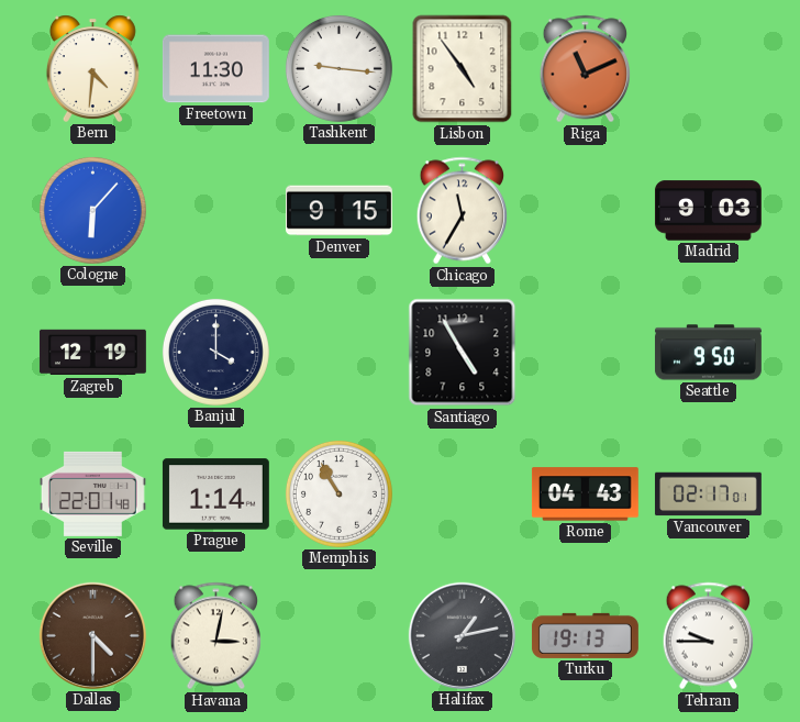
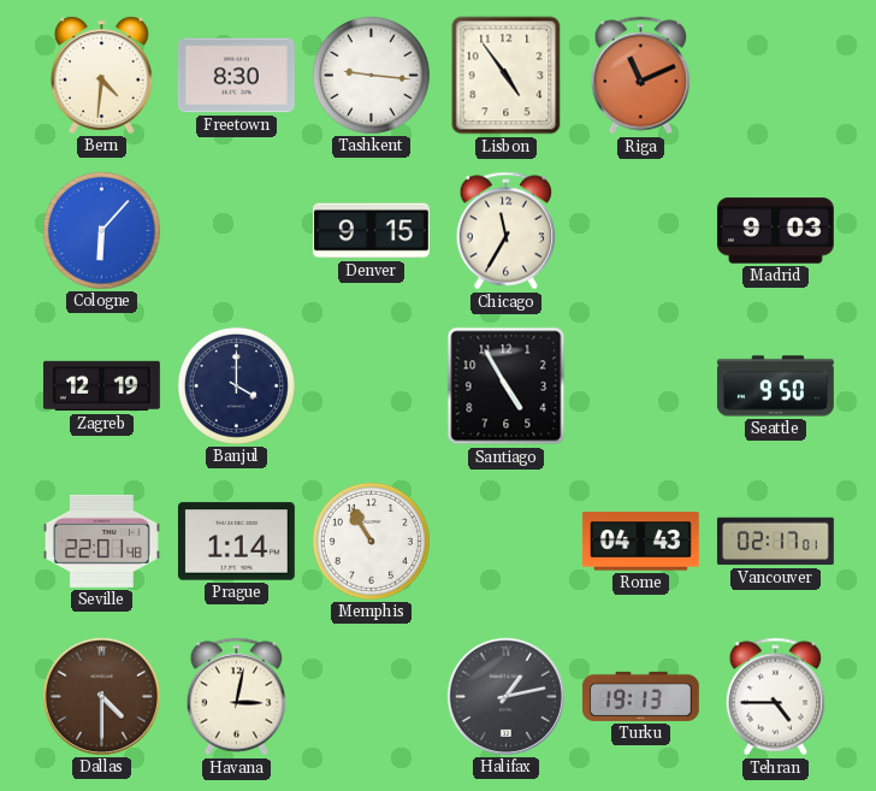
Freetown: 11:30 -> 8:30 (236, 76)
Tehran: 9:45 -> 4:45 (775, 697)
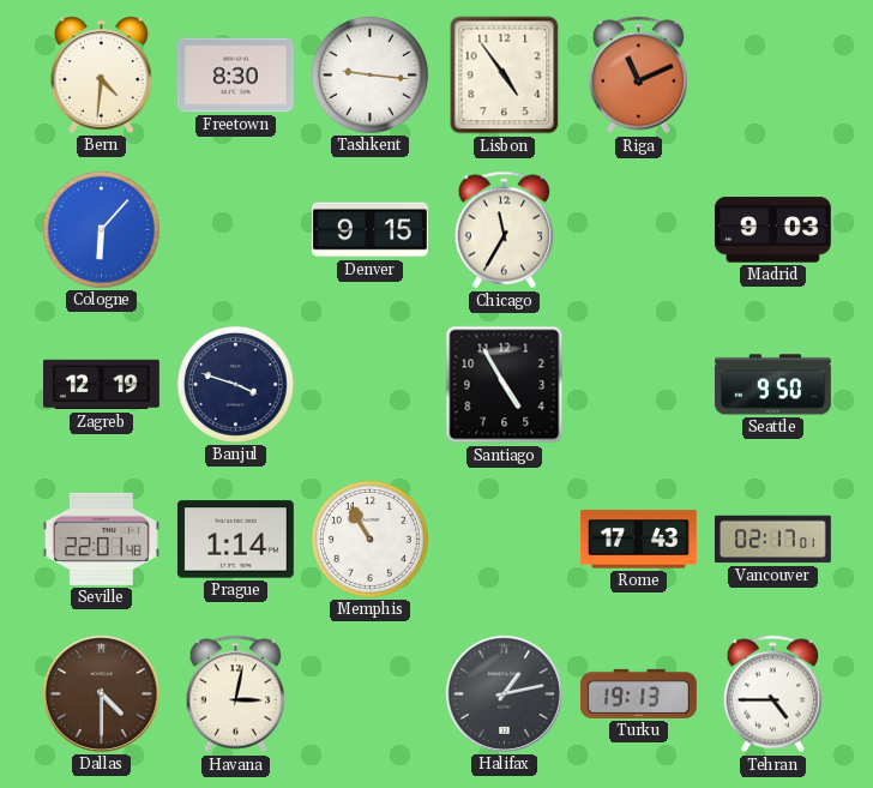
Banjul: 4:00 -> 3:48 (235, 384)
Rome: 04:43 -> 17:43 (638, 540)
